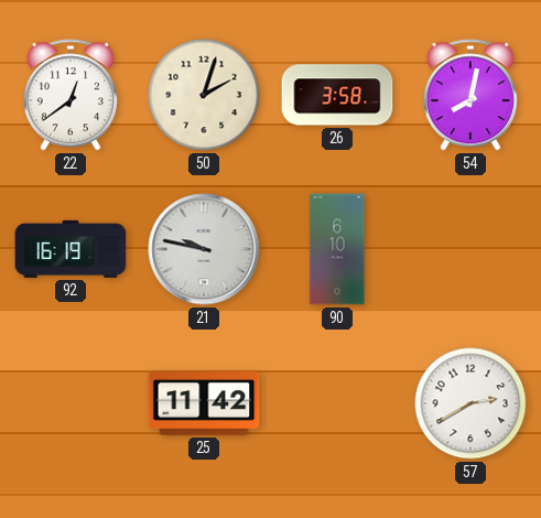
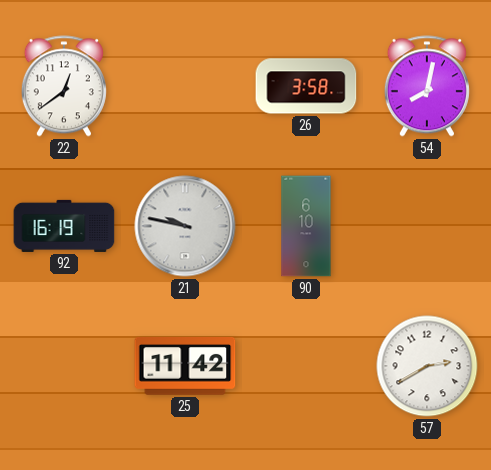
50: 2:03 -> none (204, 95)
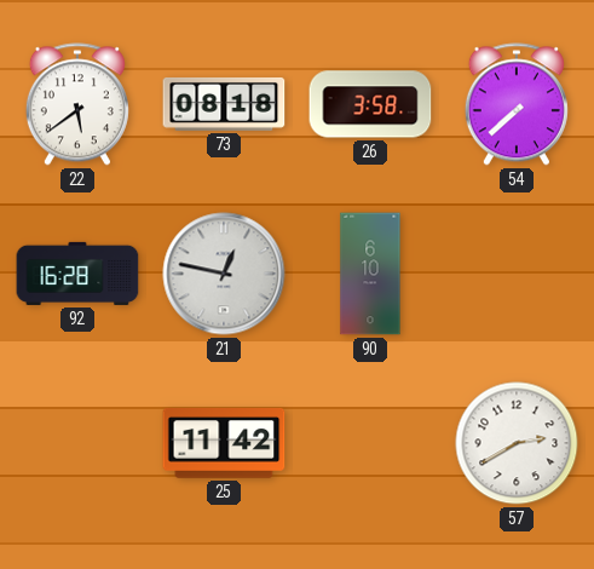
22: 12:39 -> 5:39 (77, 104)
73: none -> 08:18 (224, 104)
54: 8:02 -> 7:38 (517, 104)
92: 16:19 -> 16:28 (77, 274)
21: 9:47 -> 12:47 (224, 274)
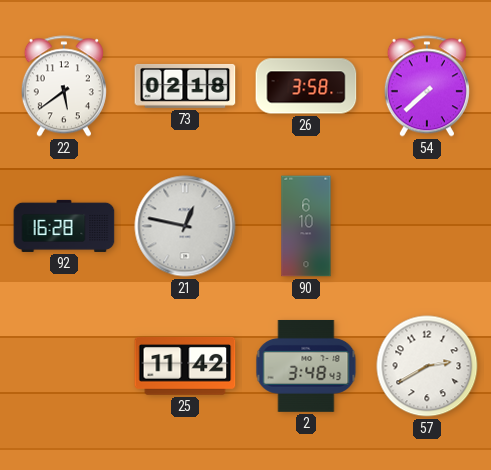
73: 08:18 -> 02:18 (185, 86)
2: none -> 3:48 (306, 366)
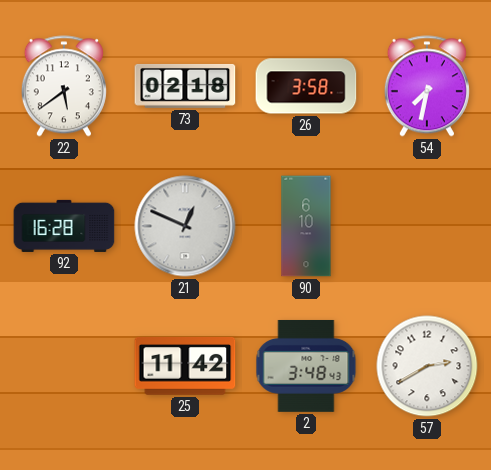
54: 7:38 -> 7:32 (427, 86)
21: 12:47 -> 12:49 (185, 226)
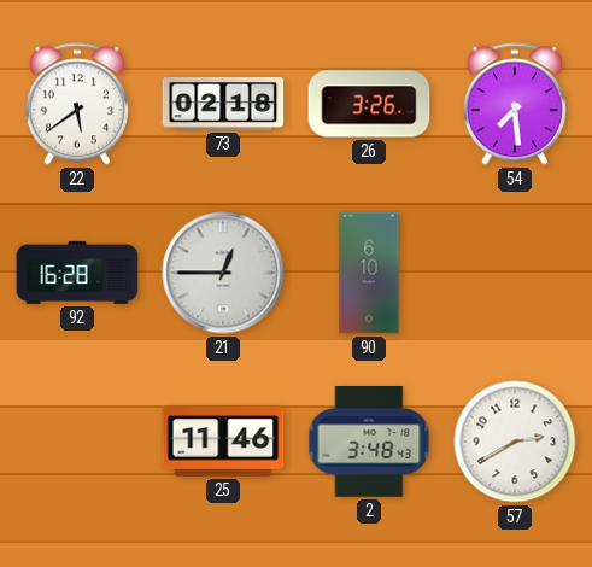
26: 3:58 -> 3:26 (369, 104)
54: 7:32 -> 7:29 (515, 104)
21: 12:49 -> 12:45 (223, 273)
25: 11:42 -> 11:46 (223, 443)
